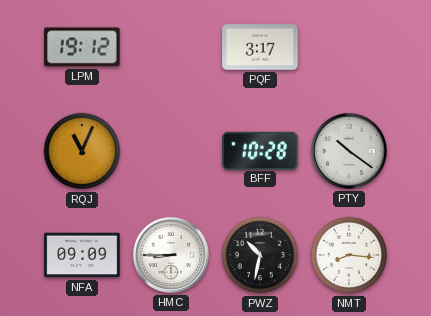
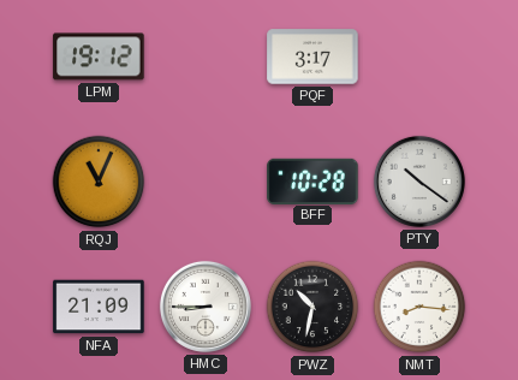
NFA: 09:09 -> 21:09 (99, 307)
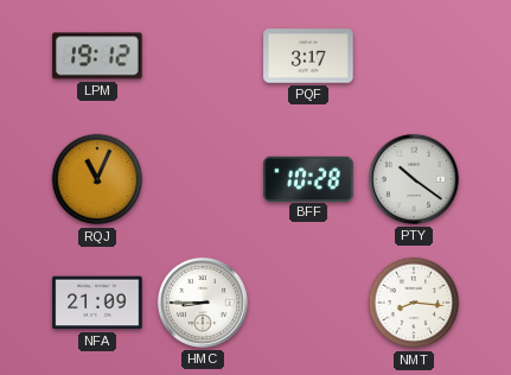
PWZ: 10:32 -> none (312, 307)
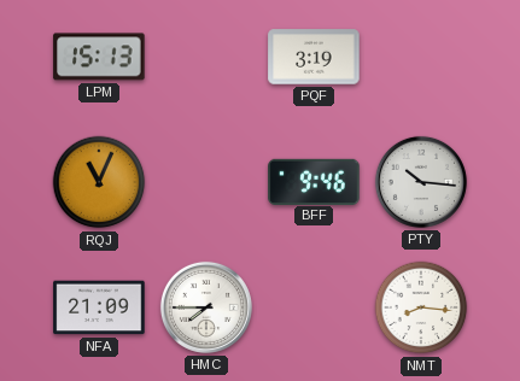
LPM: 19:12 -> 15:13 (99, 57)
PQF: 3:17 -> 3:19 (314, 57)
BFF: 10:28 -> 9:46 (314, 181)
PTY: 10:21 -> 10:16 (421, 182)
HMC: 8:45 -> 7:45 (206, 307)
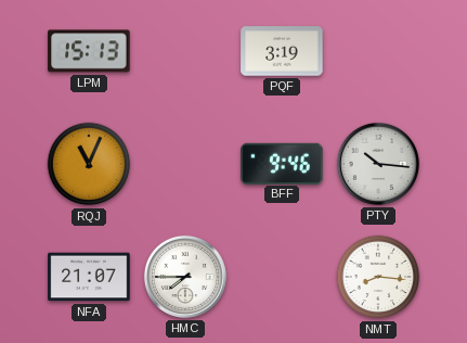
NFA: 21:09 -> 21:07 (89, 277)
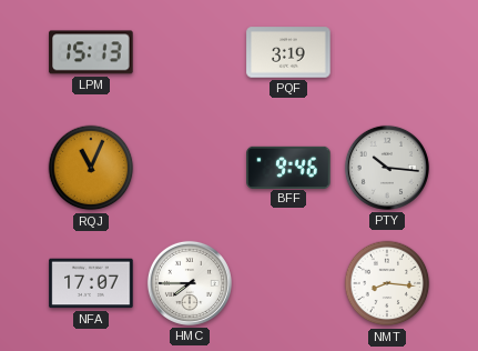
NFA: 21:07 -> 17:07 (91, 283)
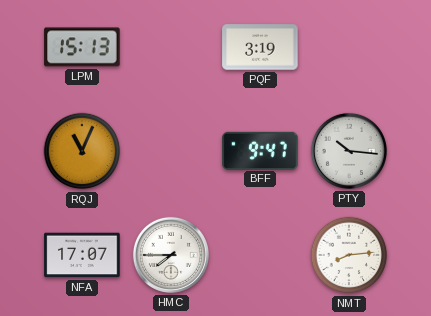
BFF: 9:46 -> 9:47 (260, 150)
NMT: 8:16 -> 8:14 (349, 255)
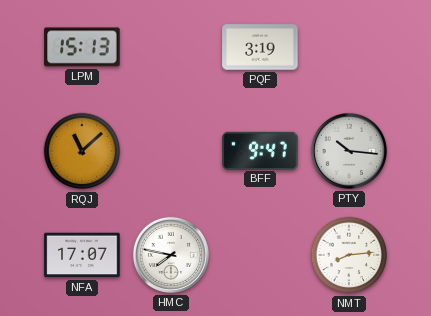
RQJ: 11:04 -> 11:08 (82, 151)
HMC: 7:45 -> 7:47 (171, 255)
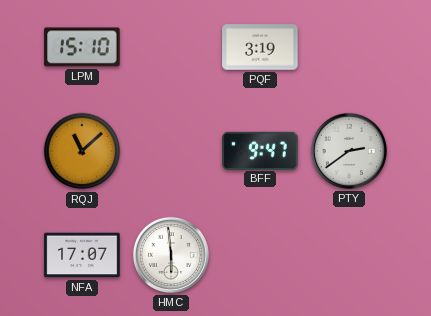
LPM: 15:13 -> 15:10 (82, 47)
PTY: 10:16 -> 2:39 (349, 151)
HMC: 7:47 -> 5:59 (171, 255)
NMT: 8:14 -> none (349, 255)
